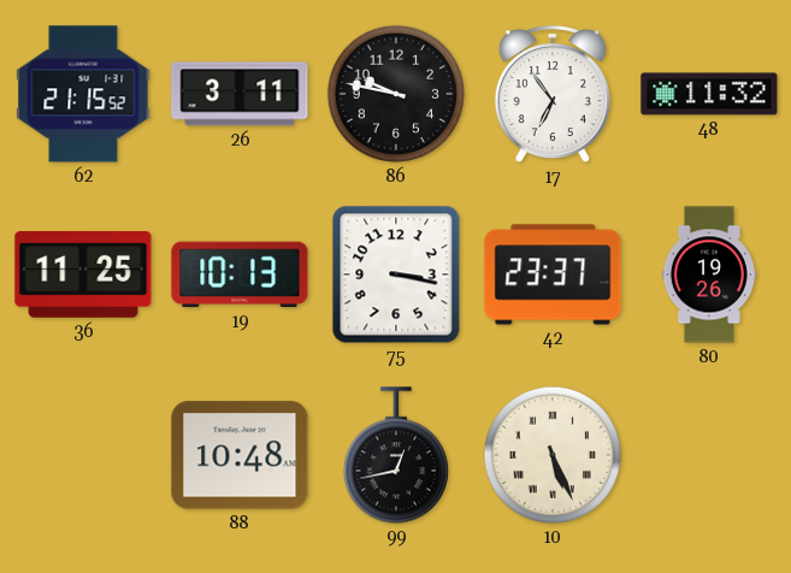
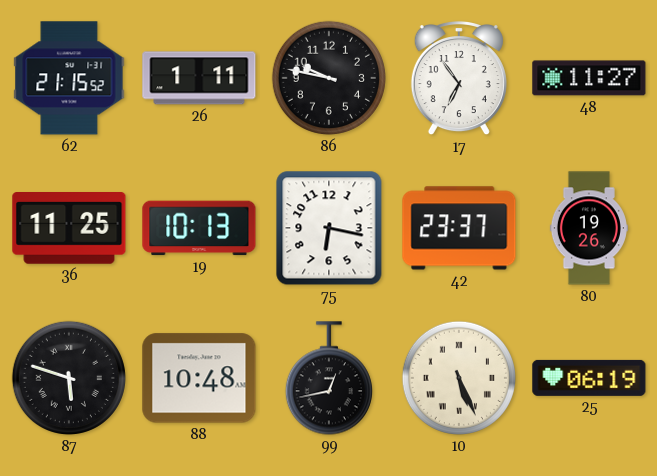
26: 3:11 -> 1:11 (199, 78)
48: 11:32 -> 11:27 (589, 78)
75: 3:17 -> 6:17 (329, 228)
87: none -> 5:48 (69, 378)
25: none -> 06:19 (589, 378)
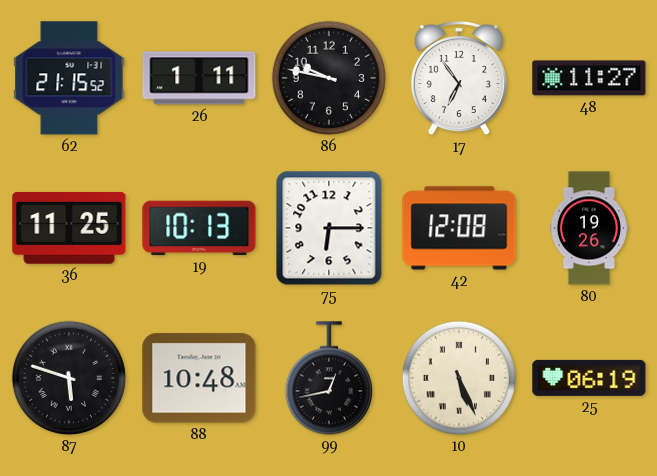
75: 6:17 -> 6:15 (329, 228)
42: 23:37 -> 12:08 (459, 228)
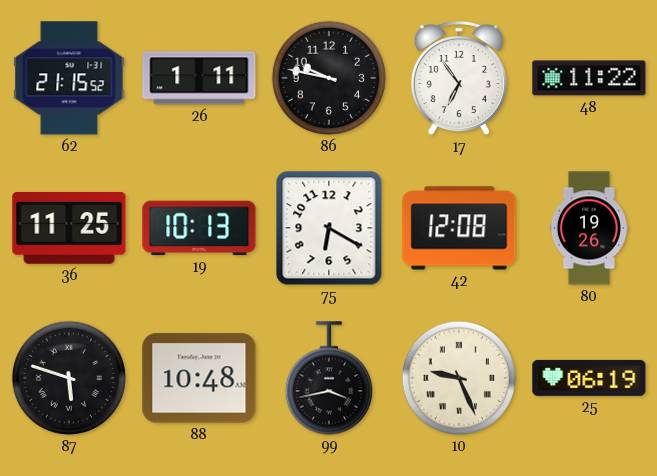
48: 11:27 -> 11:22 (589, 78)
75: 6:15 -> 6:20 (329, 228)
99: 12:43 -> 3:43 (329, 378)
10: 5:26 -> 9:26 (459, 378)
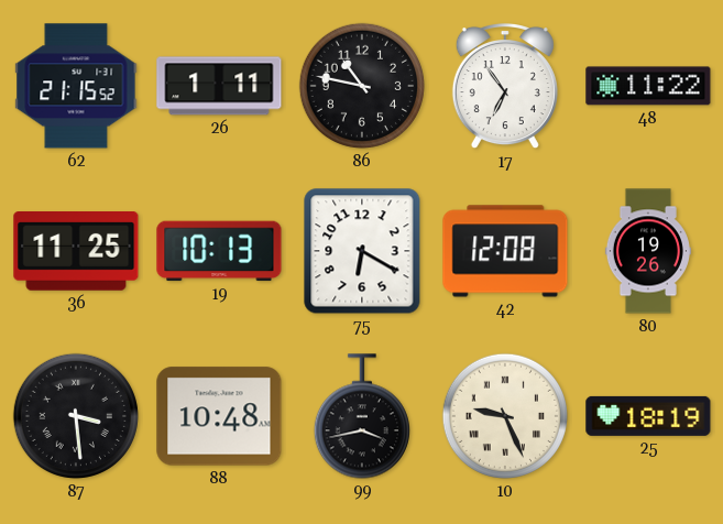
86: 9:47 -> 10:47 (362, 86)
87: 5:48 -> 3:29 (76, 416)
25: 06:19 -> 18:19 (648, 416)
